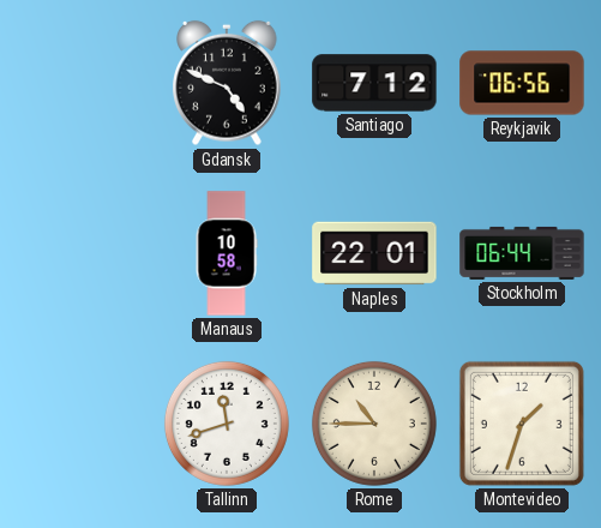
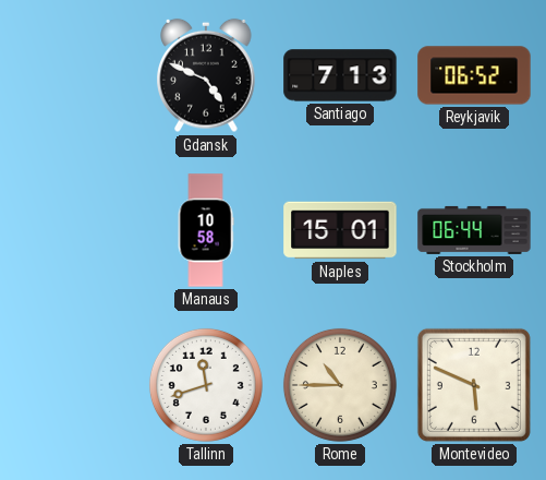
Santiago: 7:12 -> 7:13 (340, 75)
Reykjavik: 06:56 -> 06:52 (474, 75)
Naples: 22:01 -> 15:01 (340, 230)
Montevideo: 1:33 -> 5:49 (474, 385)
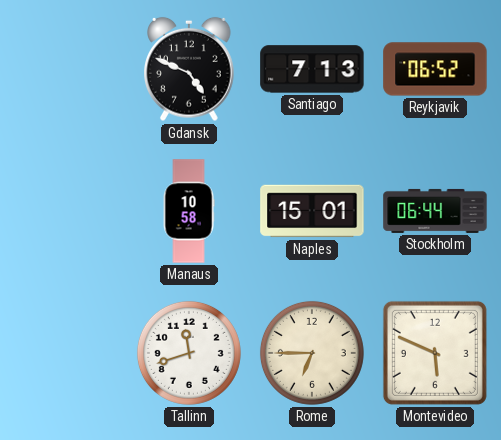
Rome: 10:45 -> 6:45 (312, 353)
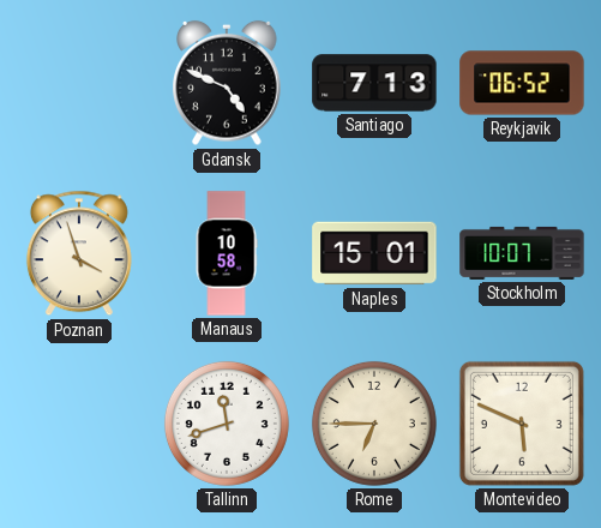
Poznan: none -> 3:57 (79, 253)
Stockholm: 06:44 -> 10:07 (522, 253)
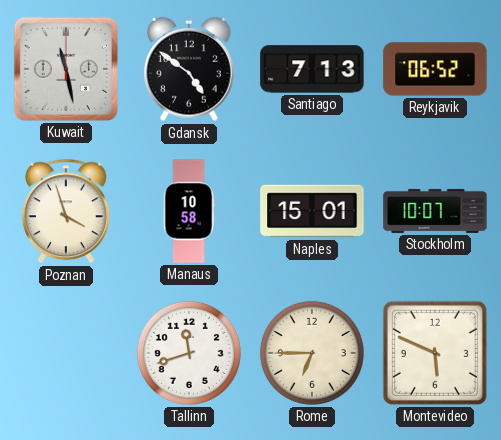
Kuwait: none -> 11:28 (66, 69)
Gdansk: 4:49 -> 4:51 (189, 69)
